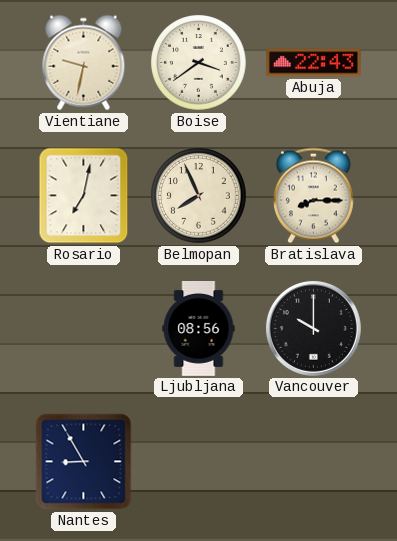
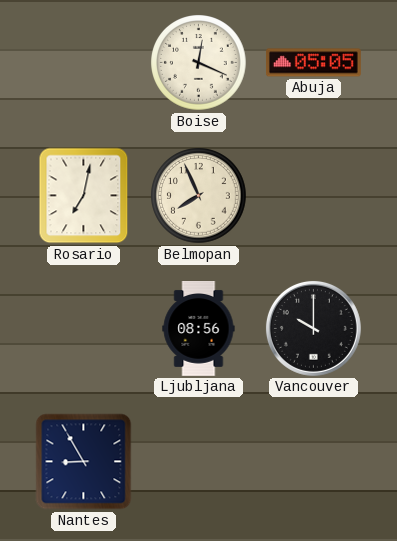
Vientiane: 9:32 -> none (84, 63)
Boise: 3:39 -> 12:19 (199, 63)
Abuja: 22:43 -> 05:05 (313, 63)
Bratislava: 8:15 -> none (313, 196)
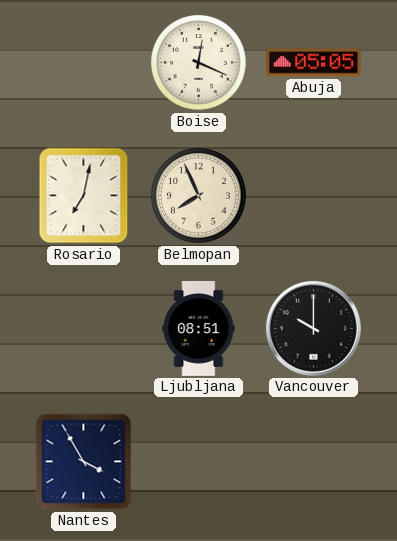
Ljubljana: 08:56 -> 08:51 (199, 329)
Nantes: 8:55 -> 3:55 (84, 462)
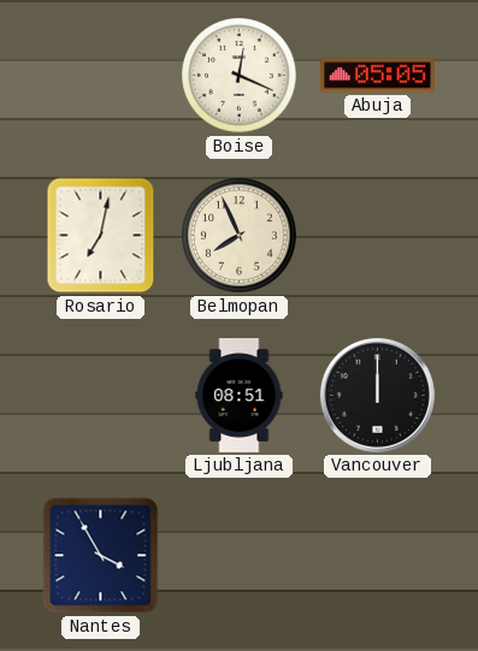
Vancouver: 10:00 -> 12:00 (377, 395)
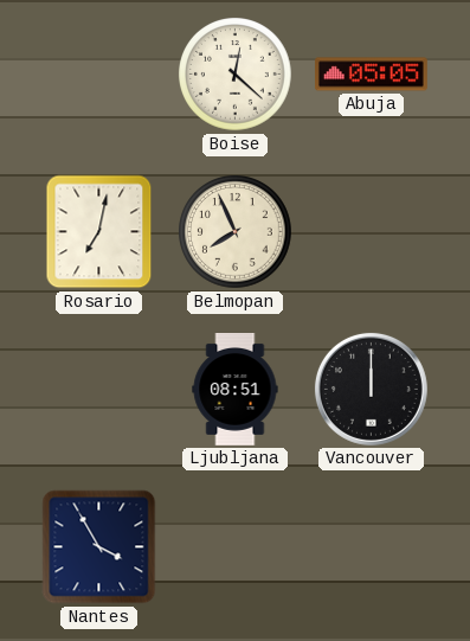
Boise: 12:19 -> 12:22 (236, 75)
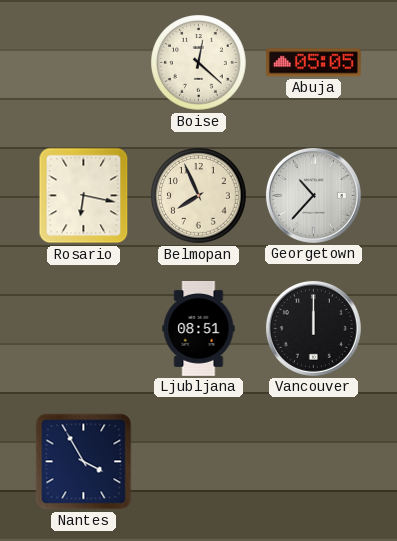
Rosario: 7:02 -> 6:17 (84, 196)
Georgetown: none -> 10:37 (313, 195)
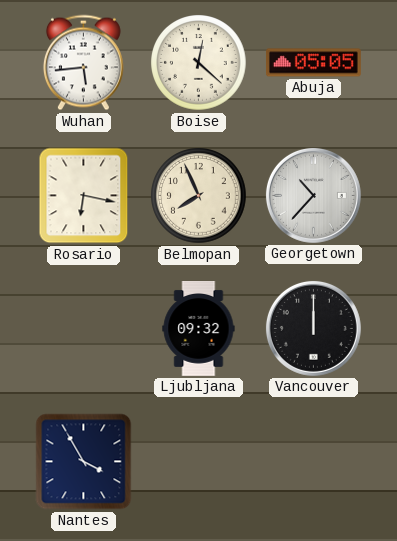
Wuhan: none -> 5:44 (83, 63)
Ljubljana: 08:51 -> 09:32 (199, 329)
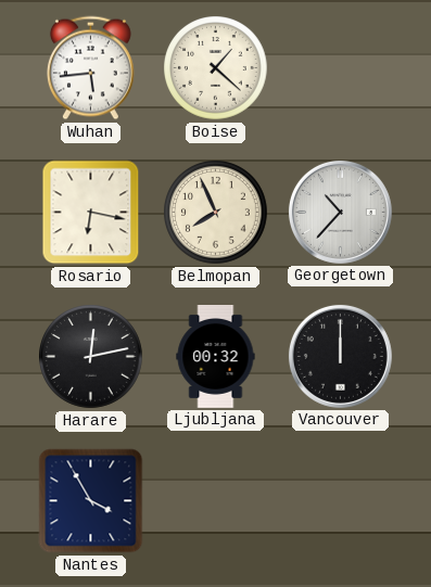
Boise: 12:22 -> 1:22 (216, 68)
Abuja: 05:05 -> none (313, 63)
Harare: none -> 12:13 (91, 357)
Ljubljana: 09:32 -> 00:32 (216, 357)
